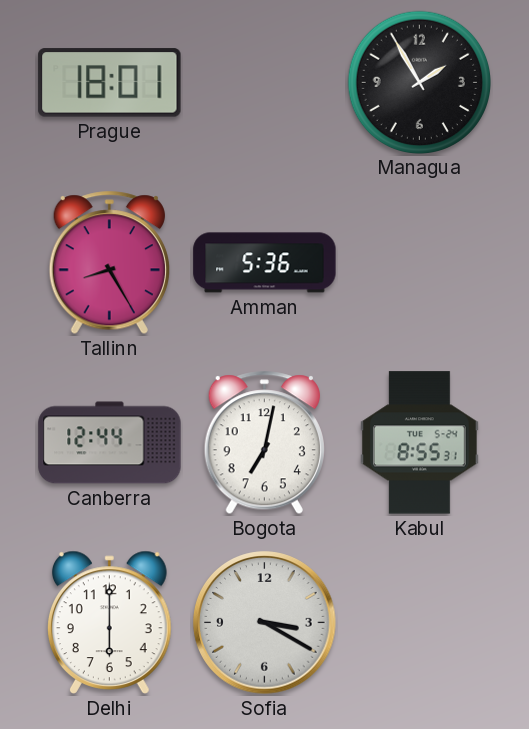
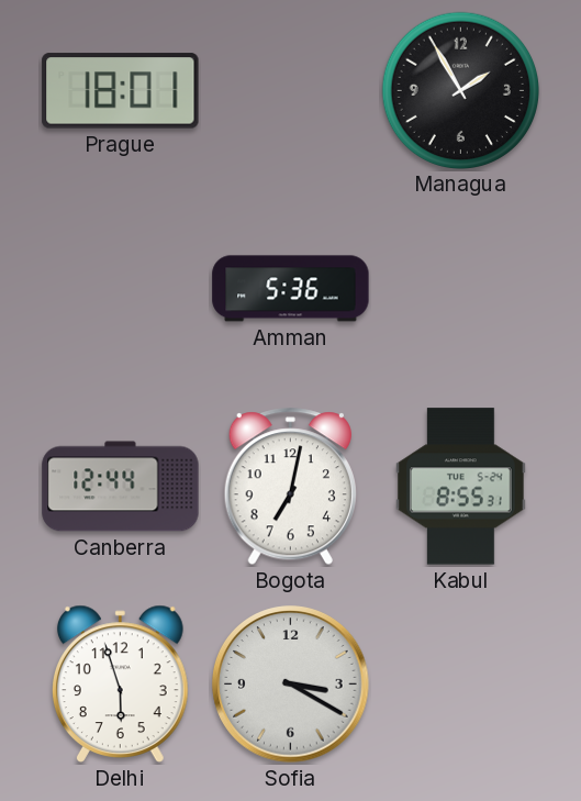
Tallinn: 8:25 -> none (109, 263)
Delhi: 6:00 -> 5:57 (120, 683)
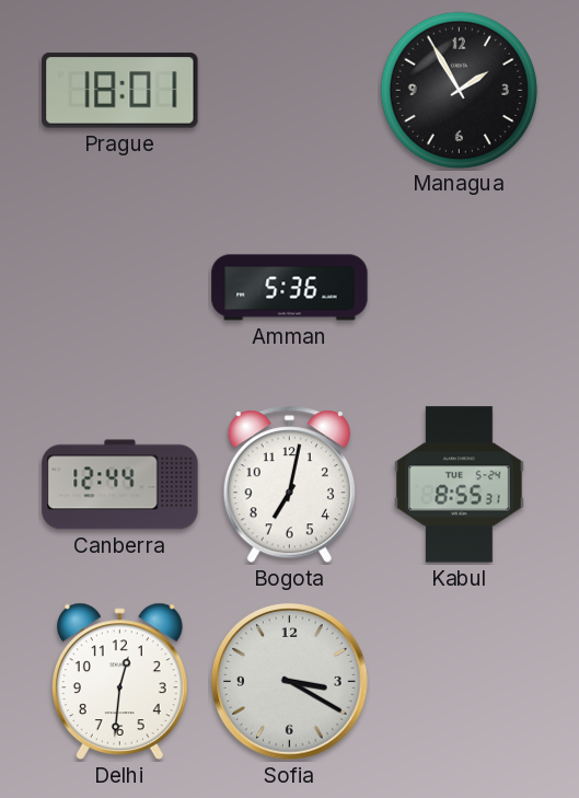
Delhi: 5:57 -> 12:31 (119, 681)
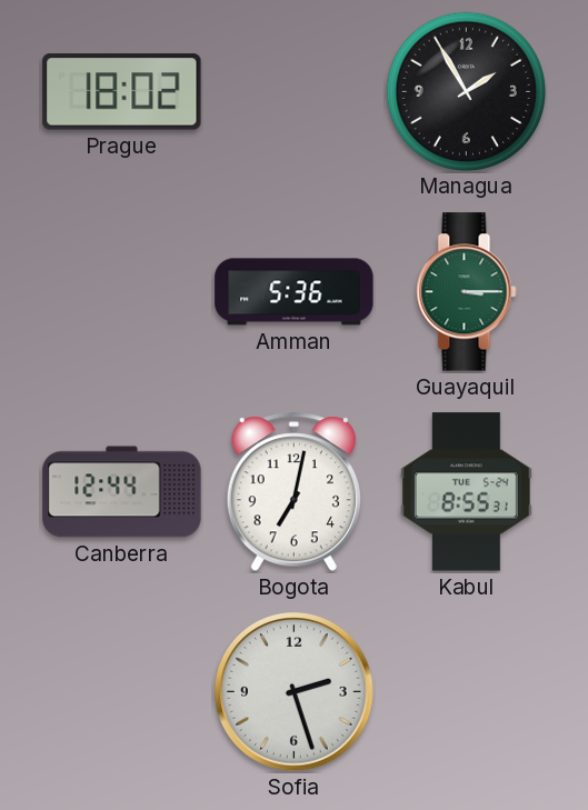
Prague: 18:01 -> 18:02 (122, 92)
Guayaquil: none -> 3:15 (467, 292)
Delhi: 12:31 -> none (119, 681)
Sofia: 3:20 -> 2:27 (295, 692)
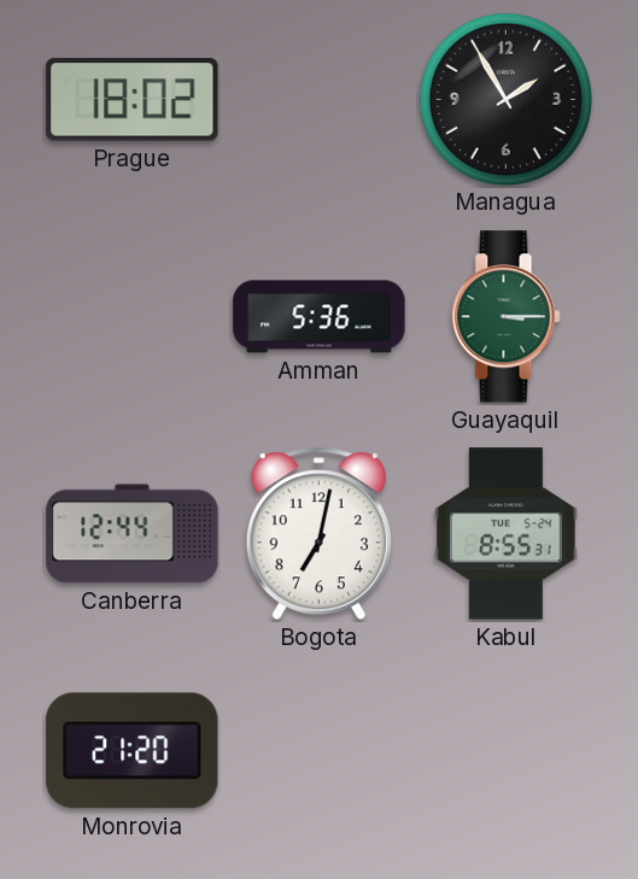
Monrovia: none -> 21:20 (133, 751)
Sofia: 2:27 -> none (295, 692)
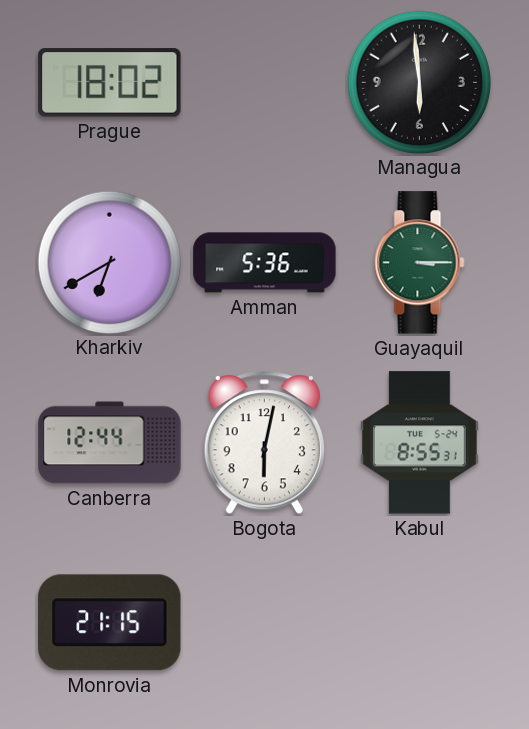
Managua: 1:55 -> 5:59 (419, 82)
Kharkiv: none -> 6:40 (109, 262)
Bogota: 7:02 -> 6:02 (264, 443)
Monrovia: 21:20 -> 21:15 (110, 623)
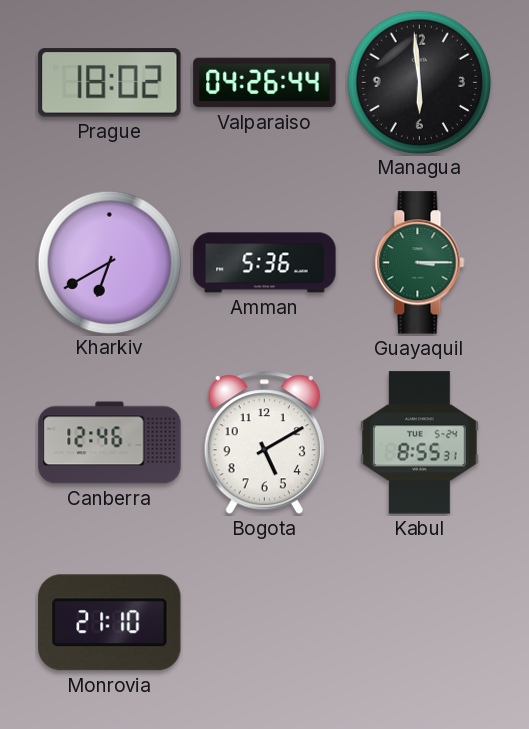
Valparaiso: none -> 04:26 (265, 83)
Canberra: 12:44 -> 12:46 (110, 443)
Bogota: 6:02 -> 5:10 (264, 443)
Monrovia: 21:15 -> 21:10 (110, 623)
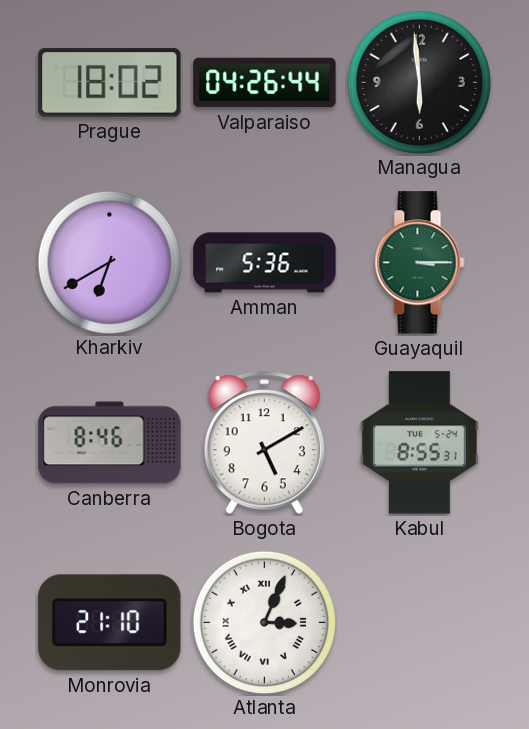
Canberra: 12:46 -> 8:46 (110, 443)
Atlanta: none -> 3:04 (264, 622)
